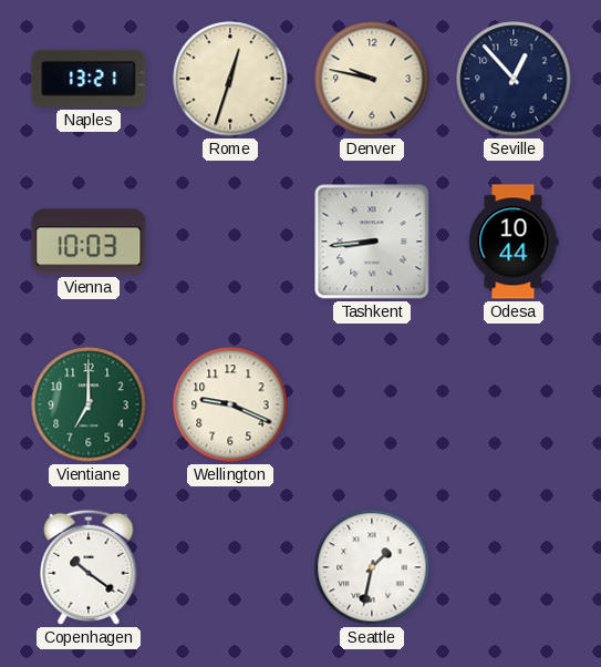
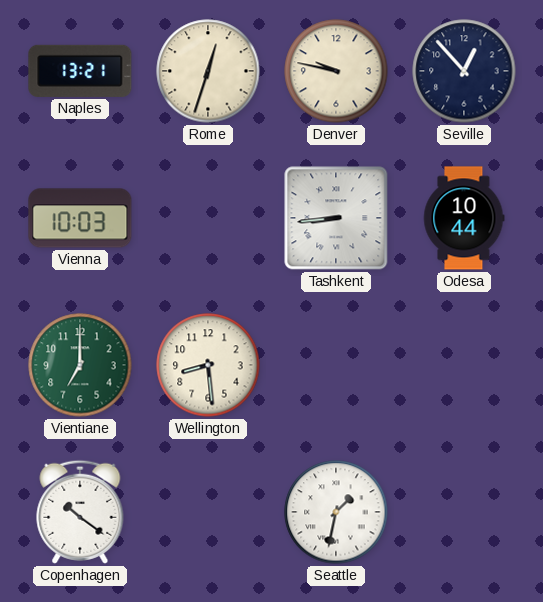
Wellington: 9:19 -> 8:29 (208, 365)
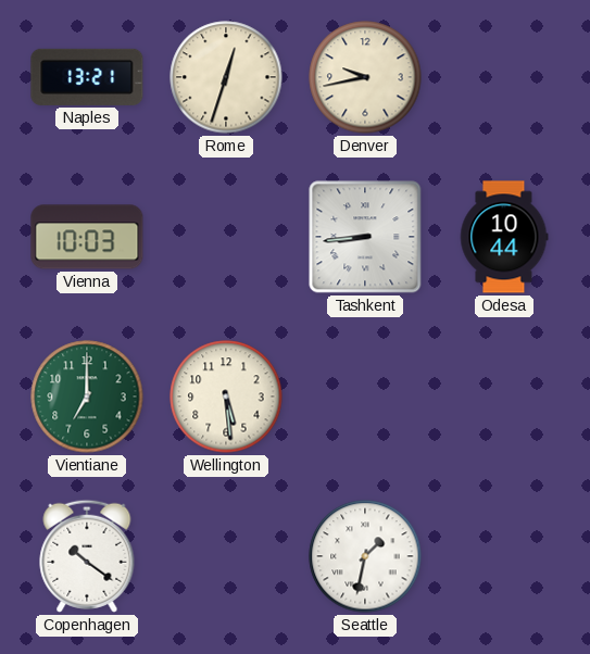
Denver: 9:47 -> 9:43 (365, 77)
Seville: 12:53 -> none (464, 71)
Wellington: 8:29 -> 5:29 (226, 397)
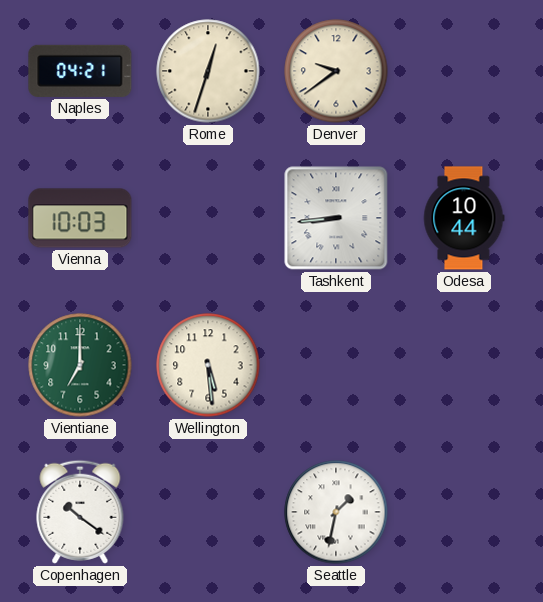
Naples: 13:21 -> 04:21 (80, 71)
Denver: 9:43 -> 9:39 (336, 71)
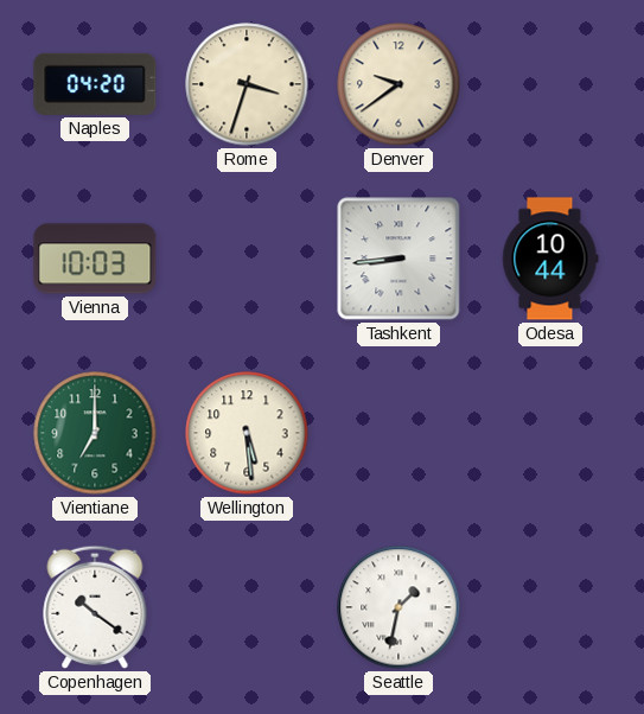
Naples: 04:21 -> 04:20 (95, 84)
Rome: 12:33 -> 3:33 (247, 84)
